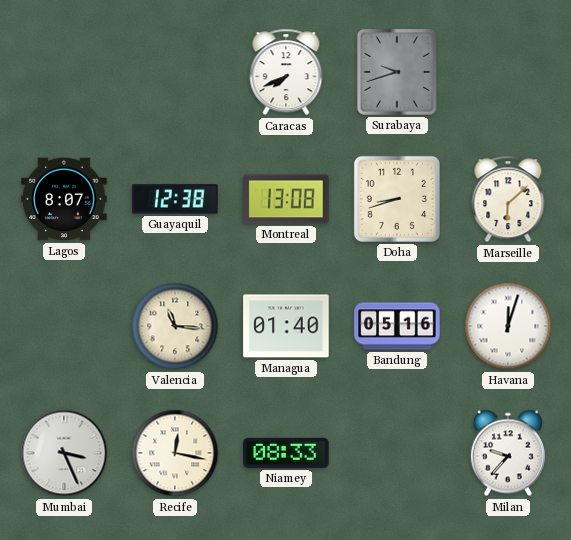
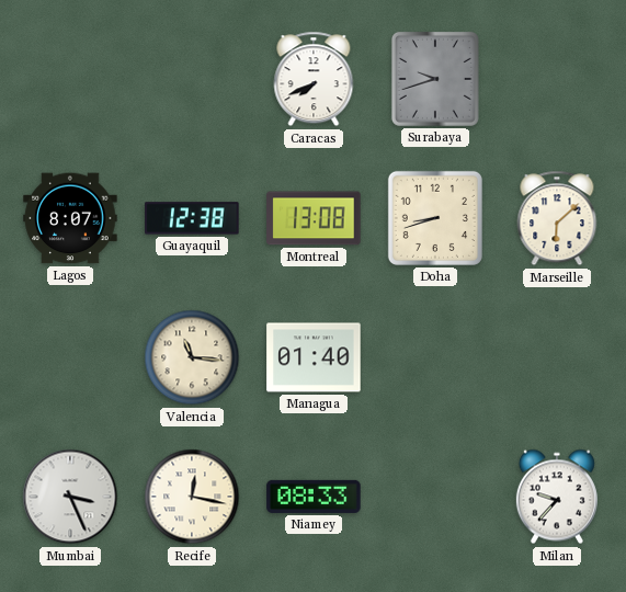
Bandung: 05:16 -> none (397, 326)
Havana: 12:03 -> none (508, 326)
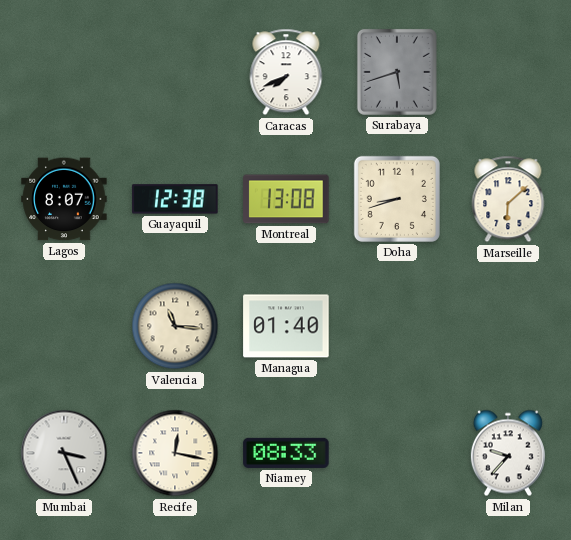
Surabaya: 9:42 -> 5:42 (397, 72)
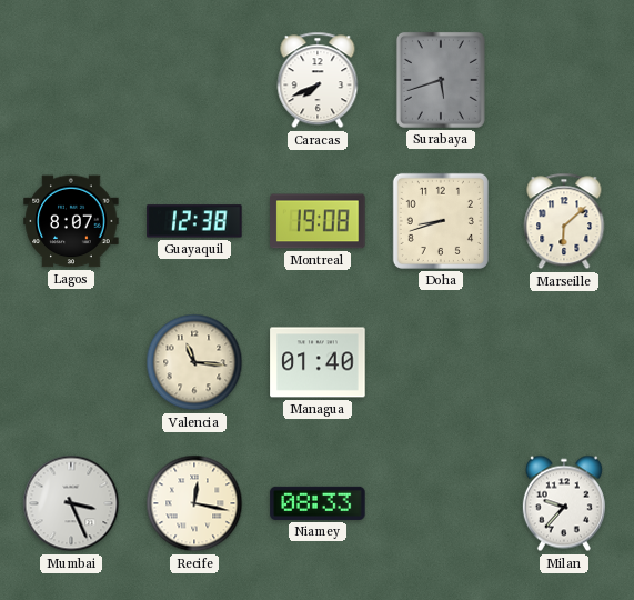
Montreal: 13:08 -> 19:08 (318, 221)
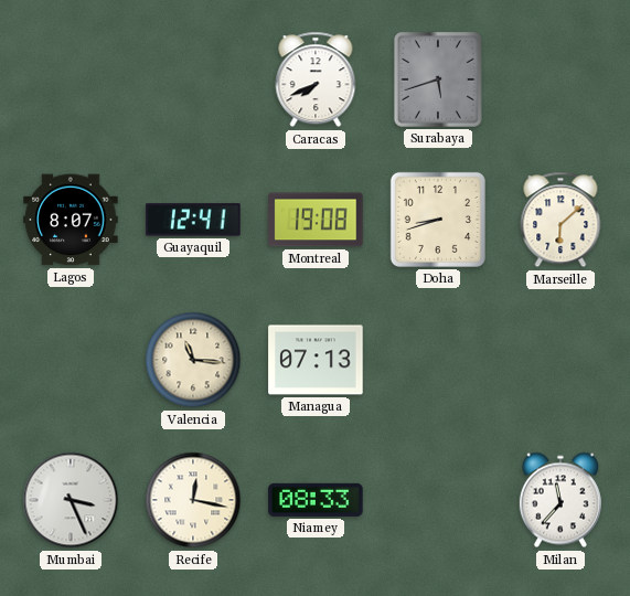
Guayaquil: 12:38 -> 12:41 (193, 220)
Managua: 01:40 -> 07:13 (316, 360)
Milan: 9:37 -> 11:37 (560, 500)
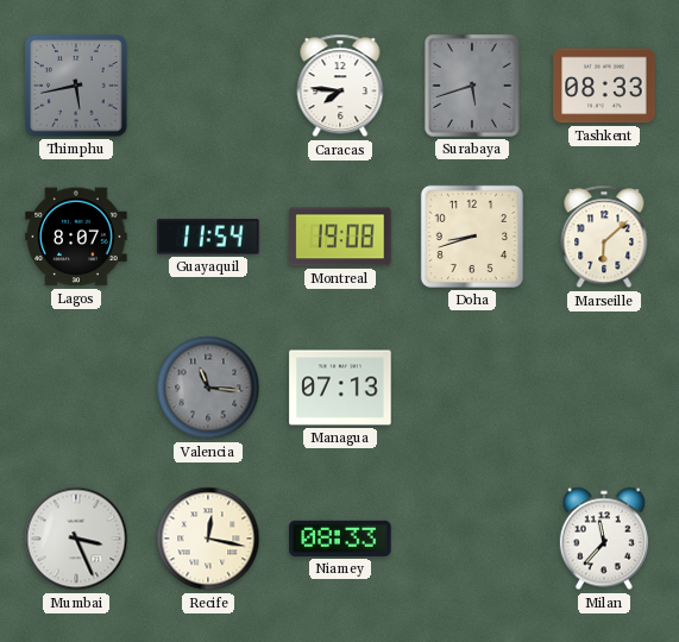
Thimphu: none -> 5:43 (76, 86)
Caracas: 7:41 -> 7:46 (340, 86)
Tashkent: none -> 08:33 (604, 86)
Guayaquil: 12:41 -> 11:54 (208, 237)
Valencia dial: cream -> grey (208, 388)
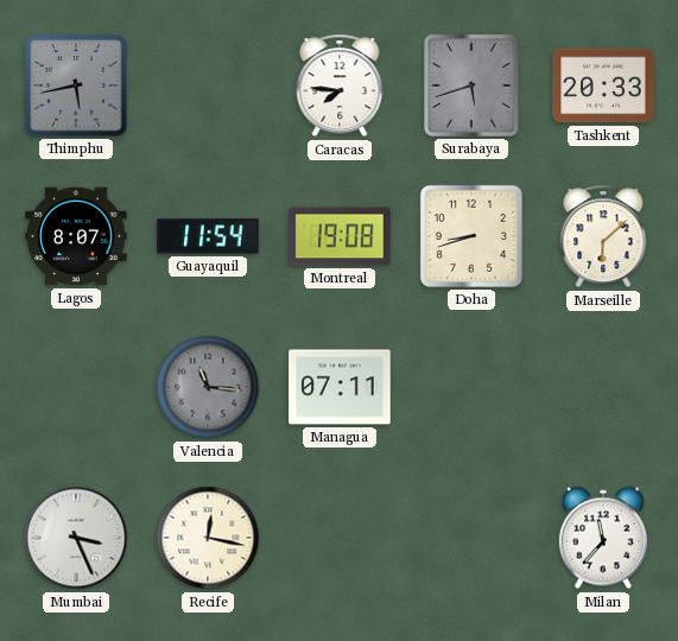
Tashkent: 08:33 -> 20:33 (603, 85)
Managua: 07:13 -> 07:11 (340, 387)
Niamey: 08:33 -> none (340, 539)
